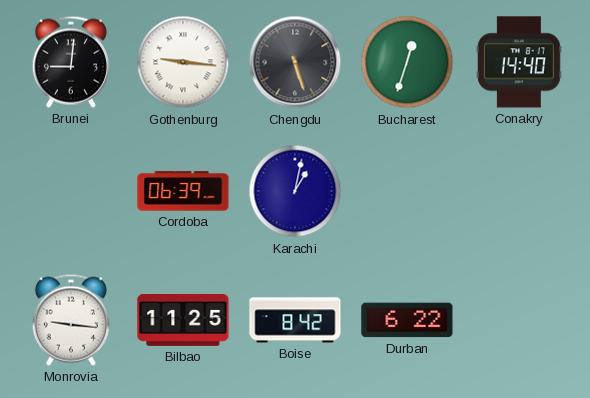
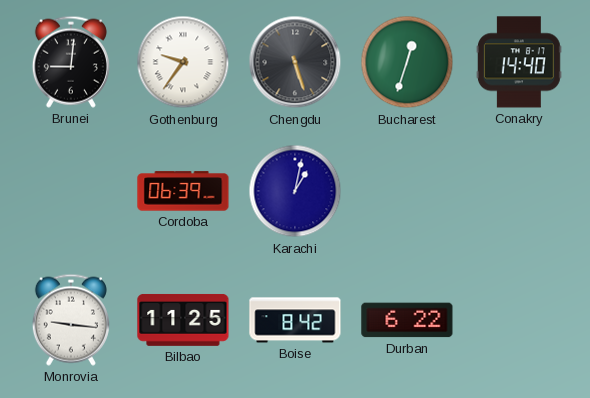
Gothenburg: 9:16 -> 9:36 (183, 62)
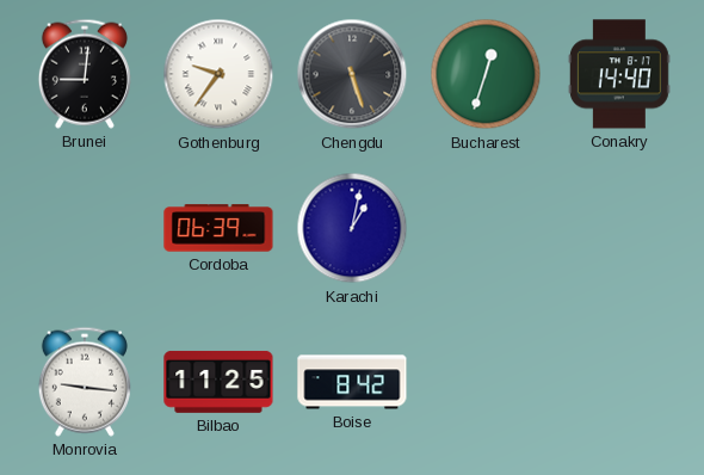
Durban: 6:22 -> none (407, 320)
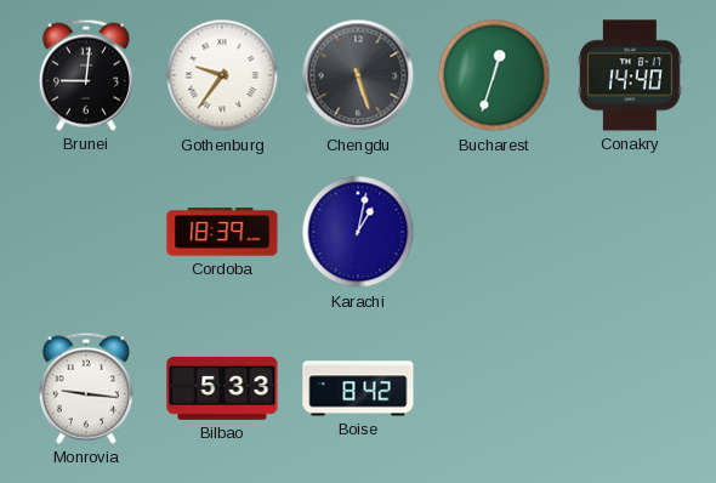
Cordoba: 06:39 -> 18:39 (222, 232)
Bilbao: 11:25 -> 5:33 (222, 388)
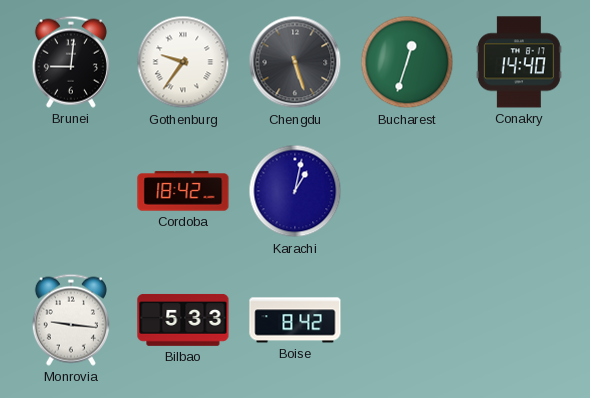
Cordoba: 18:39 -> 18:42 (183, 191)
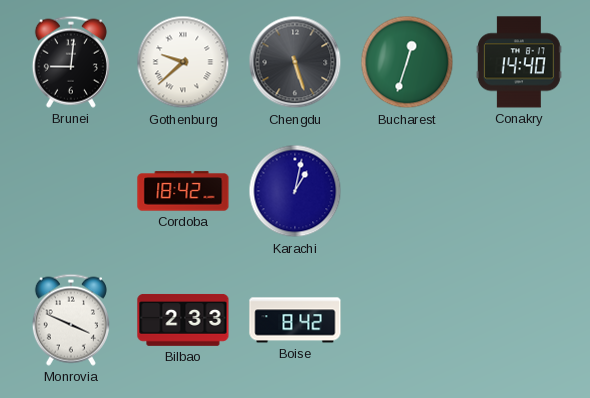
Gothenburg: 9:36 -> 9:38 (183, 62)
Monrovia: 9:16 -> 3:49 (71, 320)
Bilbao: 5:33 -> 2:33 (183, 320)
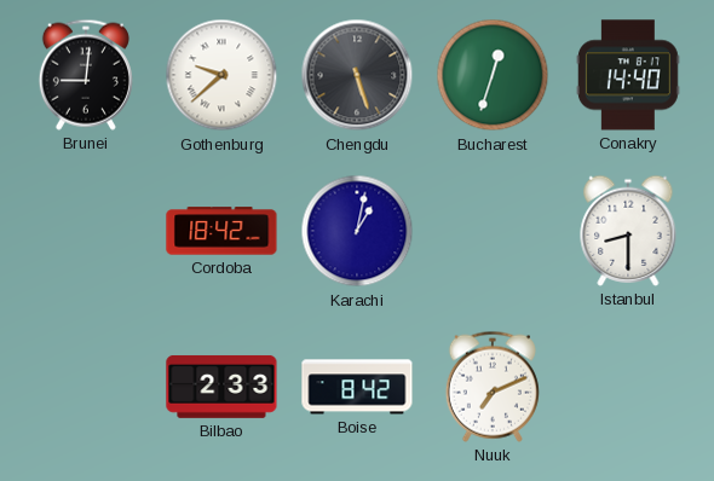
Istanbul: none -> 8:30 (628, 231)
Monrovia: 3:49 -> none (71, 320)
Nuuk: none -> 7:11 (493, 387)
